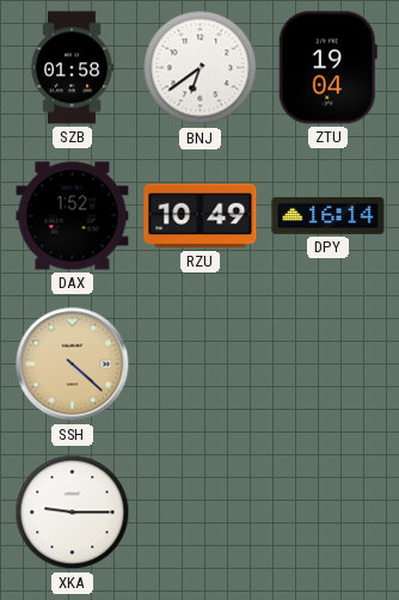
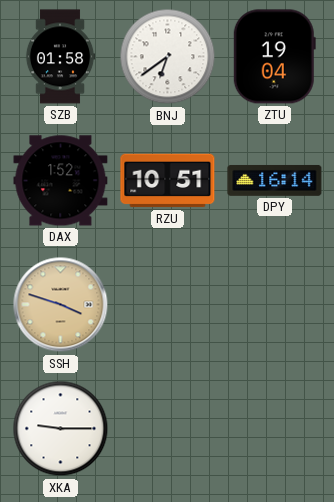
RZU: 10:49 -> 10:51 (168, 181)
SSH: 4:22 -> 3:48 (61, 305)
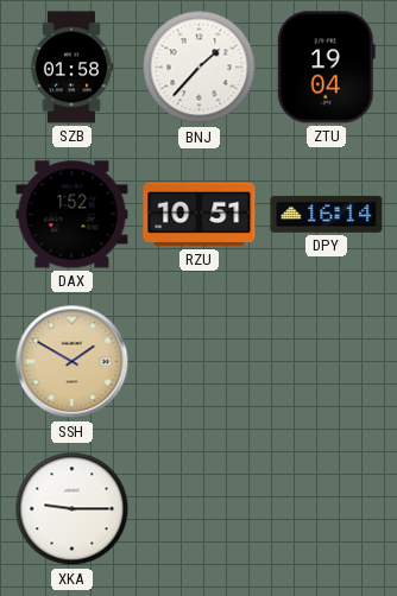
BNJ: 6:39 -> 1:37 (200, 68)
SSH: 3:48 -> 1:50 (73, 362)
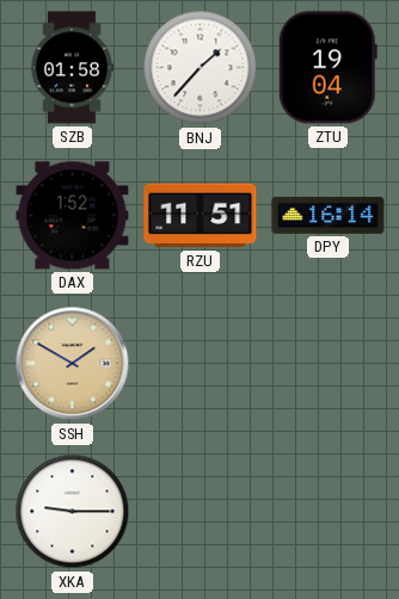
RZU: 10:51 -> 11:51 (201, 216)
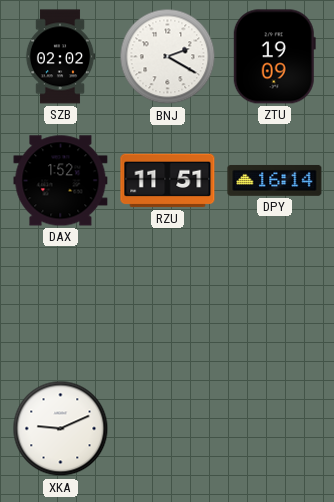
SZB: 01:58 -> 02:02 (60, 57)
BNJ: 1:37 -> 2:20 (168, 57)
ZTU: 19:04 -> 19:09 (274, 57)
SSH: 1:50 -> none (73, 364)
XKA: 9:15 -> 9:11 (61, 429)
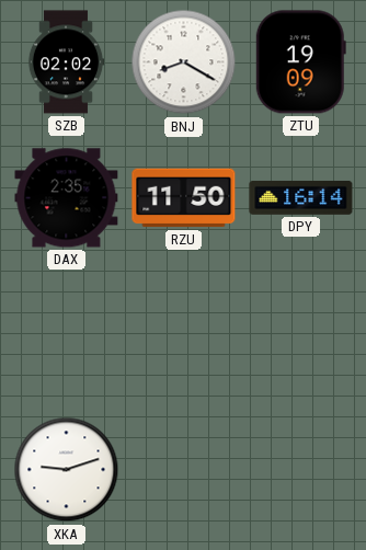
BNJ: 2:20 -> 8:20 (184, 62)
DAX: 1:52 -> 2:35 (67, 198)
RZU: 11:51 -> 11:50 (184, 198)
XKA: 9:11 -> 9:12 (67, 470)
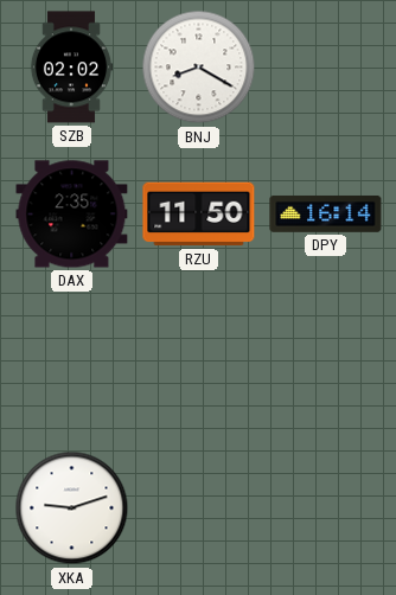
ZTU: 19:09 -> none (300, 62)
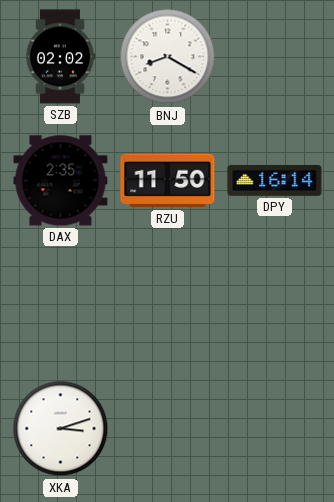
XKA: 9:12 -> 3:12 (61, 429)
